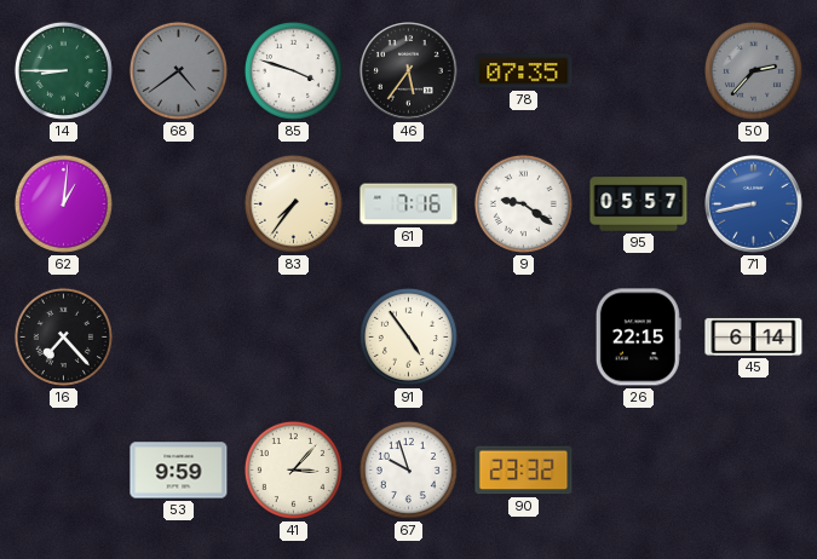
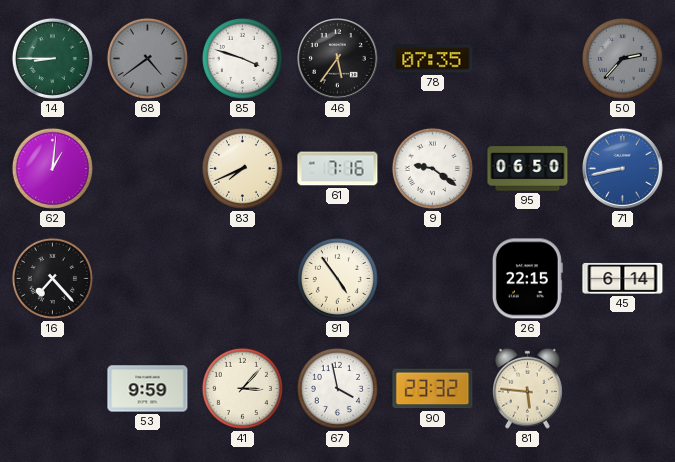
83: 7:36 -> 7:41 (242, 168)
95: 05:57 -> 06:50 (528, 169)
67: 9:57 -> 3:58 (337, 388)
81: none -> 5:46 (527, 388)
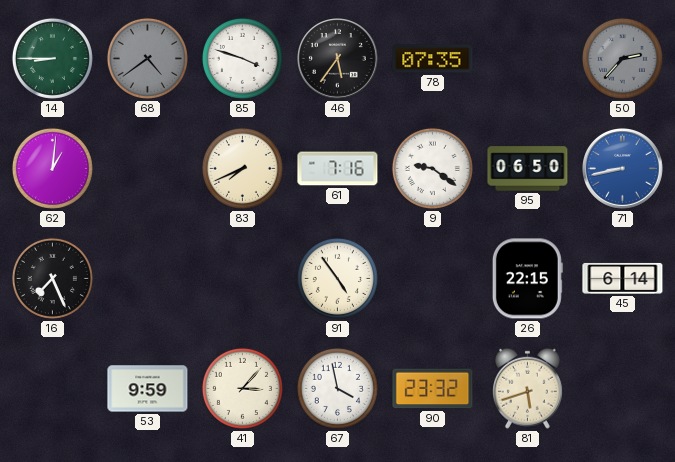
16: 7:23 -> 7:26 (52, 278)
81: 5:46 -> 5:42 (527, 388)
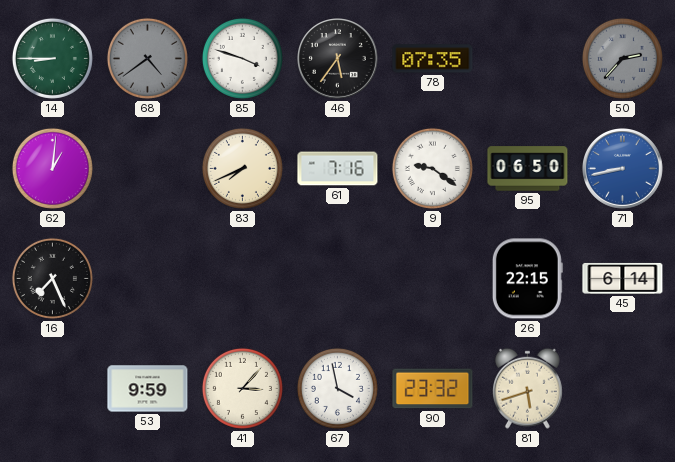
91: 4:54 -> none (337, 278)
